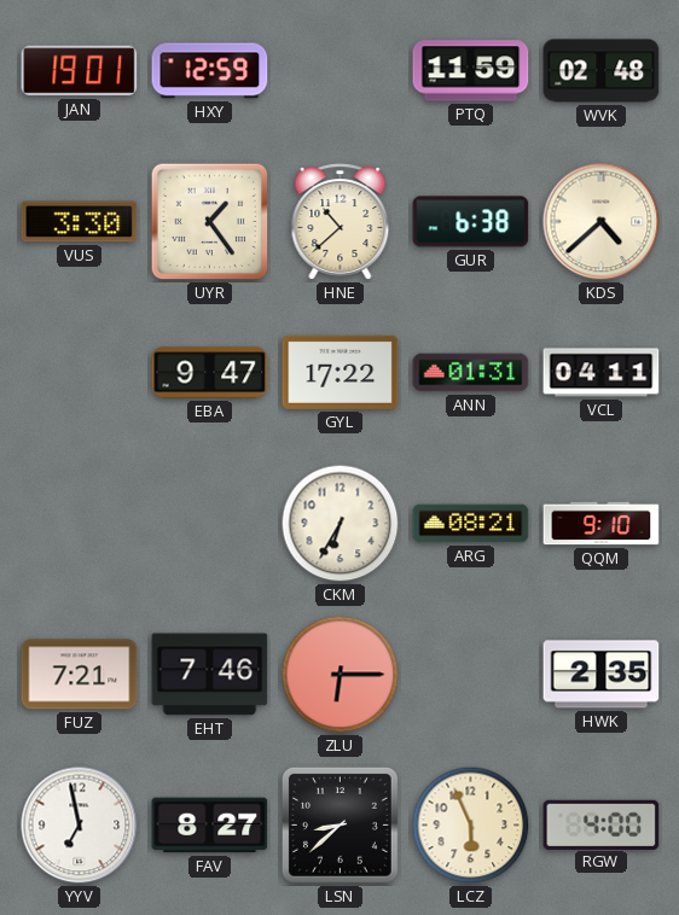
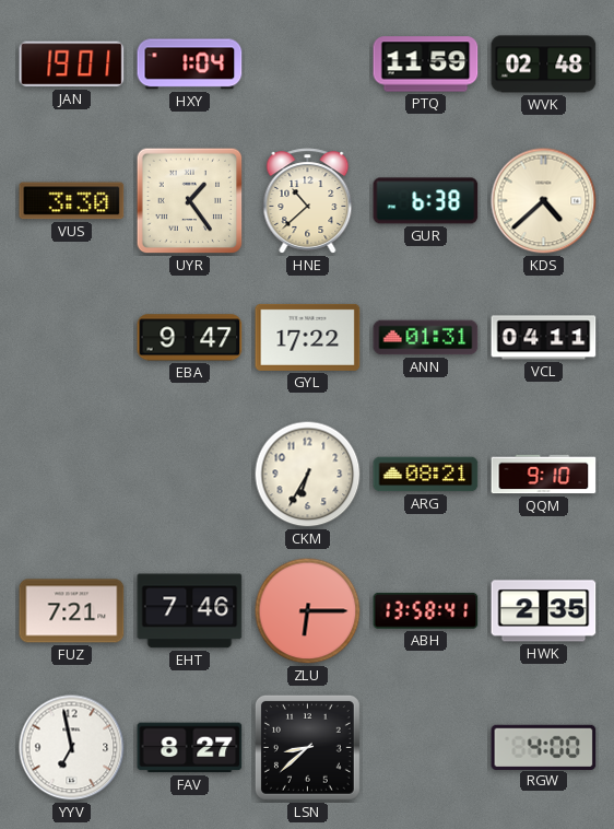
HXY: 12:59 -> 1:04 (190, 65)
ABH: none -> 13:58 (426, 611)
LCZ: 5:56 -> none (471, 826)
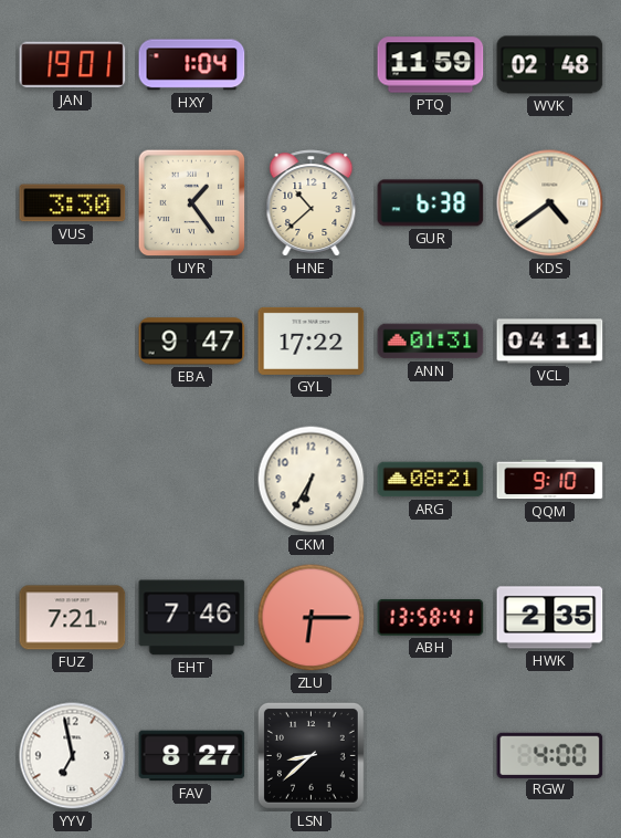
KDS: 4:38 -> 4:39 (550, 203)
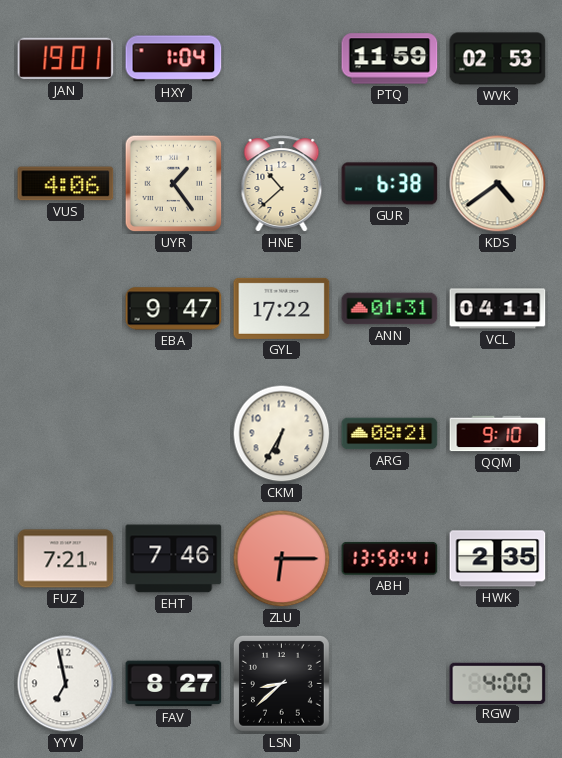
WVK: 02:48 -> 02:53 (498, 59)
VUS: 3:30 -> 4:06 (66, 184)
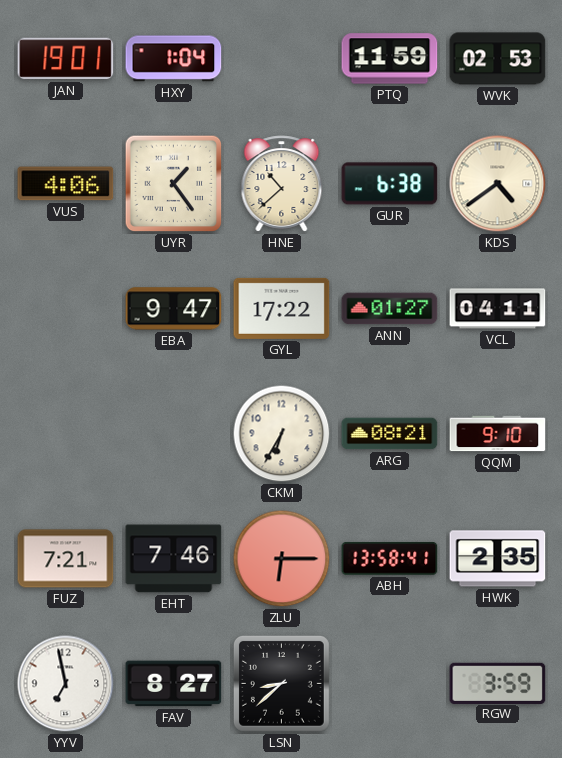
ANN: 01:31 -> 01:27 (390, 309)
RGW: 4:00 -> 3:59 (498, 683)
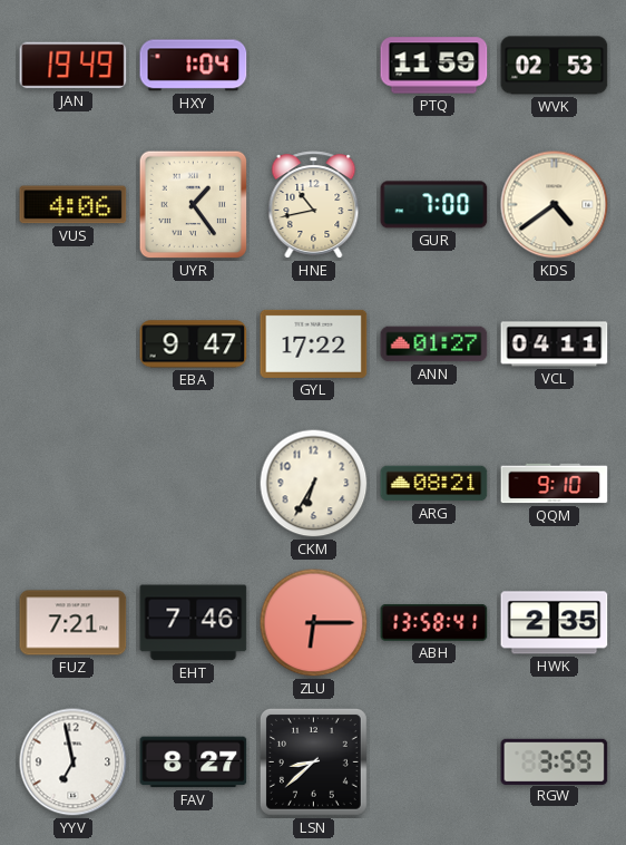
JAN: 19:01 -> 19:49 (74, 66)
HNE: 10:38 -> 10:43 (314, 205)
GUR: 6:38 -> 7:00 (434, 205)
